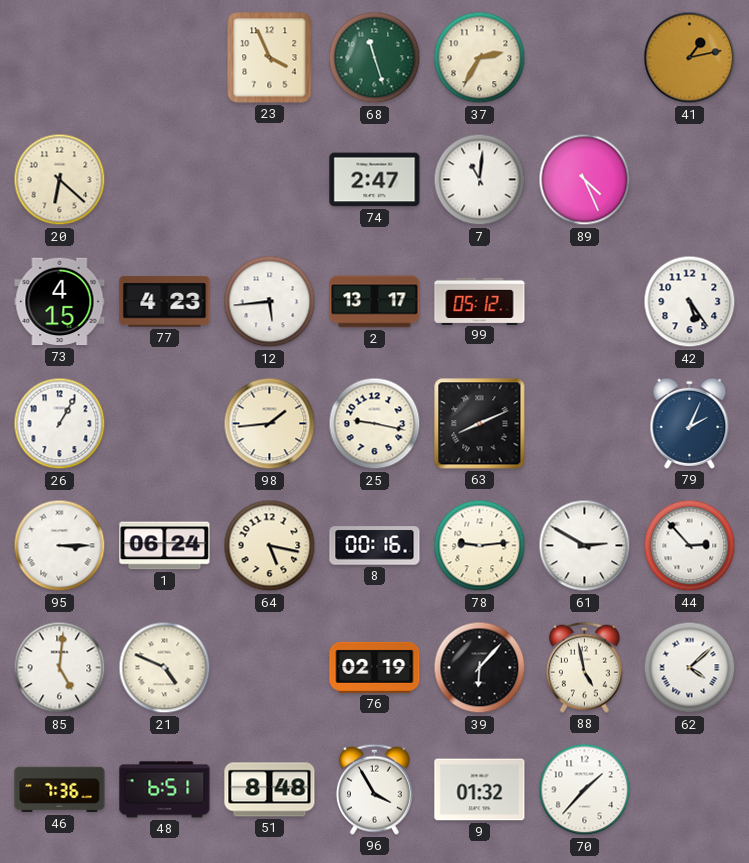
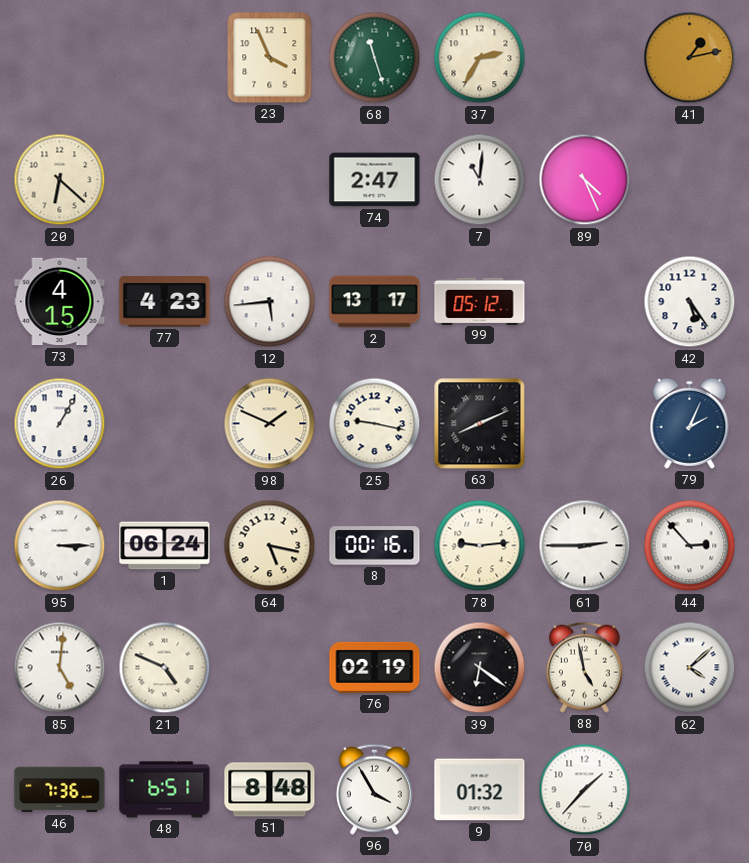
98: 1:44 -> 1:49 (270, 424)
61: 2:50 -> 2:45 (585, 546)
39: 6:07 -> 6:21 (480, 668)
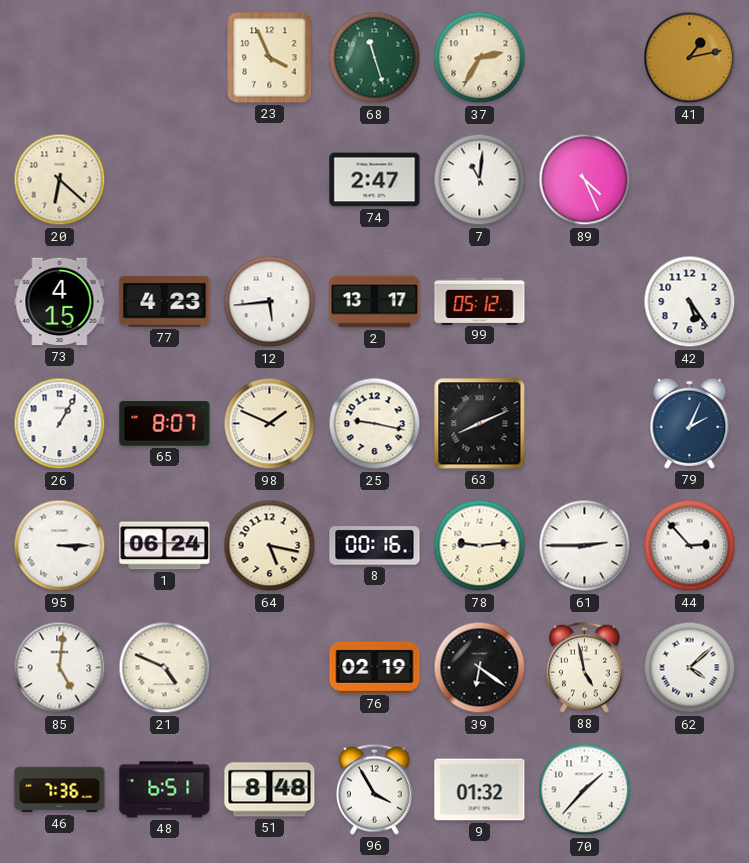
65: none -> 8:07 (165, 424)
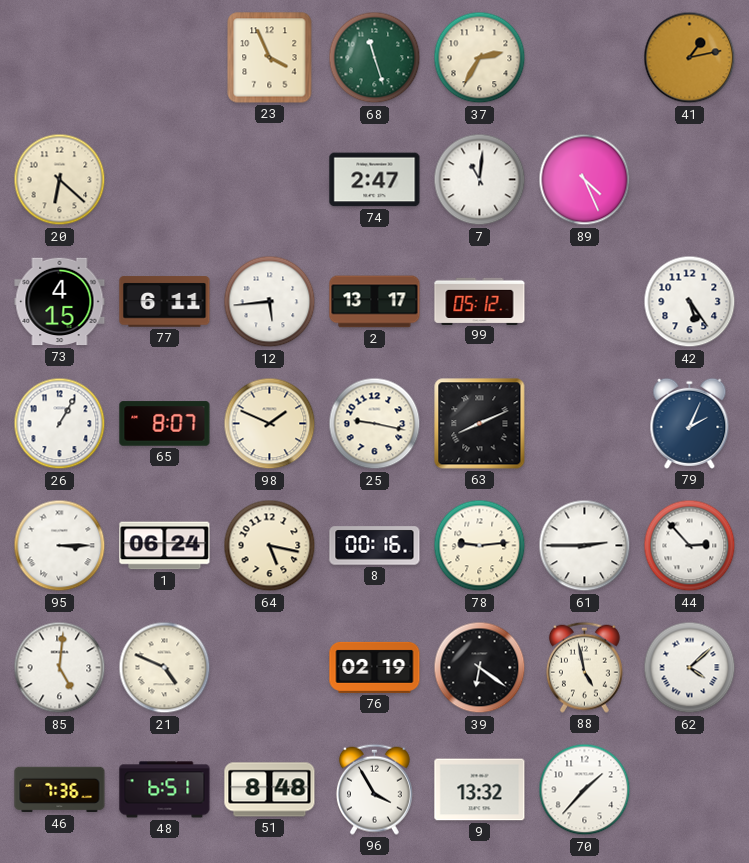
77: 4:23 -> 6:11 (165, 302)
9: 01:32 -> 13:32 (480, 790)
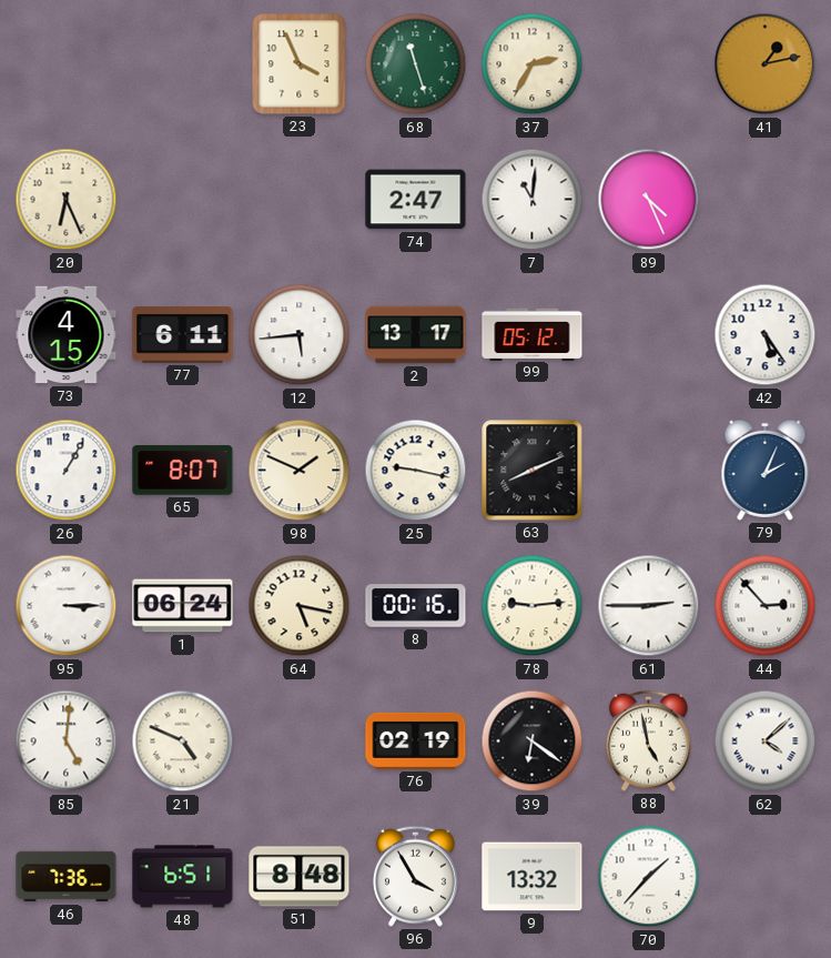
20: 6:22 -> 6:26 (67, 200)
